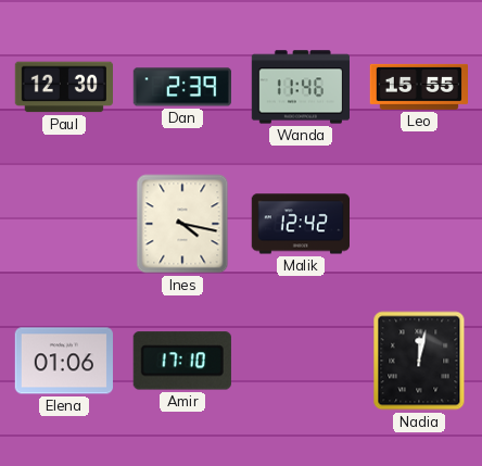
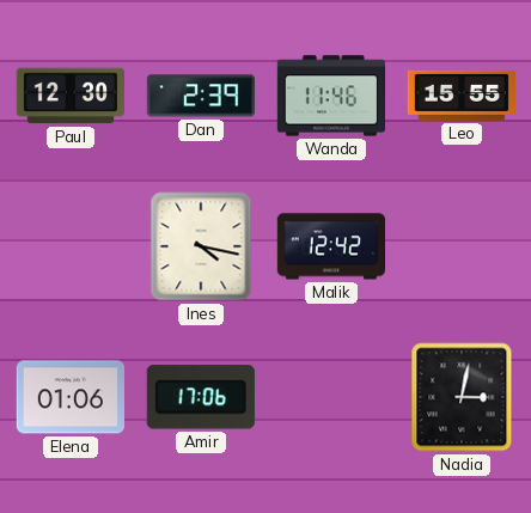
Amir: 17:10 -> 17:06 (201, 397)
Nadia: 12:02 -> 3:02 (462, 397)
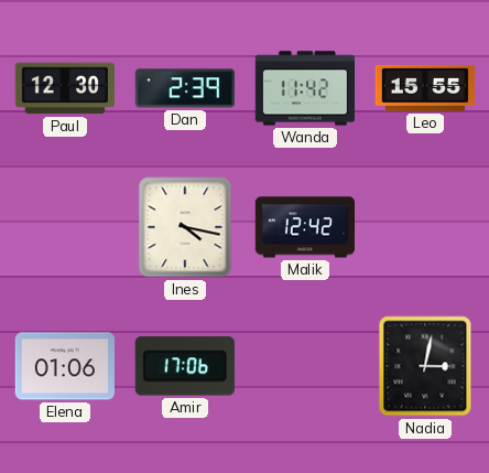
Wanda: 11:46 -> 11:42 (304, 88)
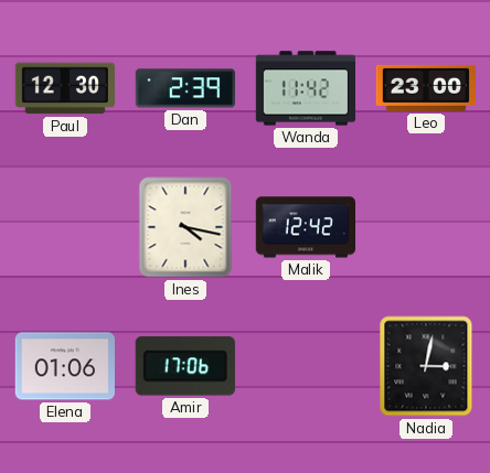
Leo: 15:55 -> 23:00 (425, 88)
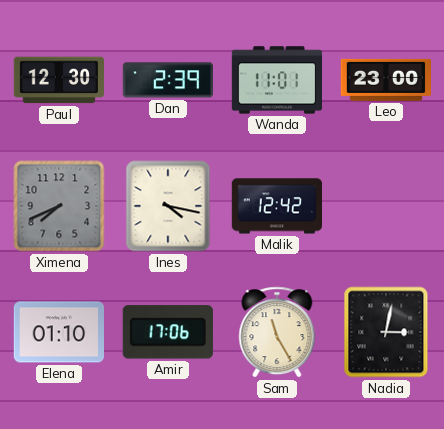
Wanda: 11:42 -> 11:01 (276, 80)
Ximena: none -> 7:41 (59, 206)
Elena: 01:06 -> 01:10 (58, 332)
Sam: none -> 11:25 (277, 332)
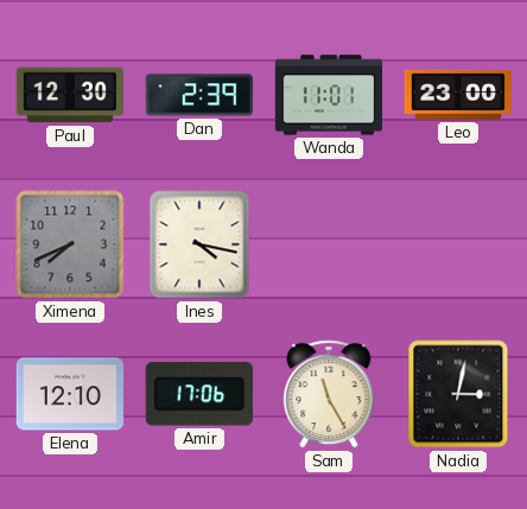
Malik: 12:42 -> none (276, 206)
Elena: 01:10 -> 12:10 (69, 394)
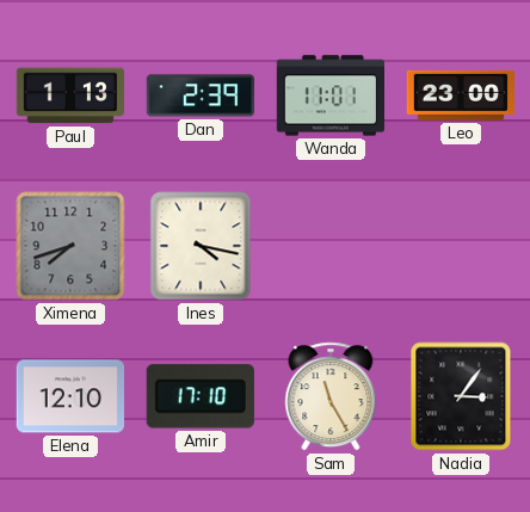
Paul: 12:30 -> 1:13 (69, 95)
Ximena: 7:41 -> 7:42 (70, 246)
Amir: 17:06 -> 17:10 (201, 396)
Nadia: 3:02 -> 3:06 (461, 396)
